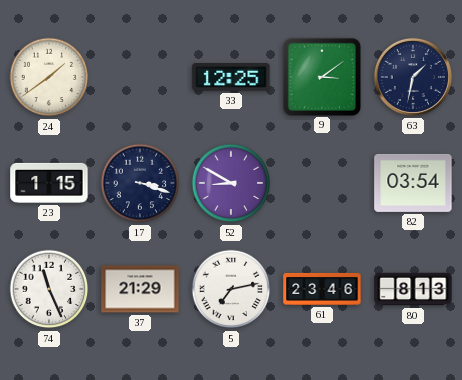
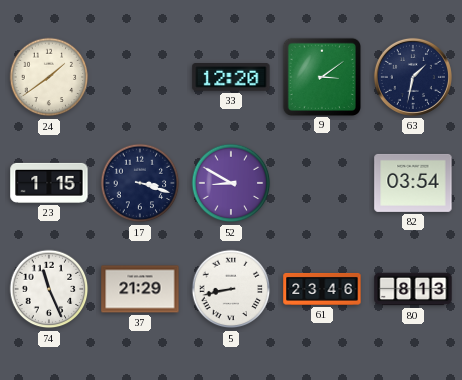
33: 12:25 -> 12:20 (231, 78)
5: 7:13 -> 8:43 (231, 289)
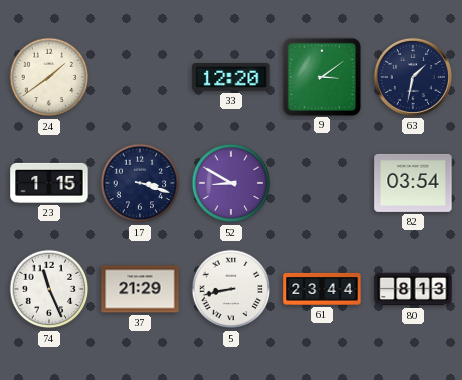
61: 23:46 -> 23:44 (322, 289)
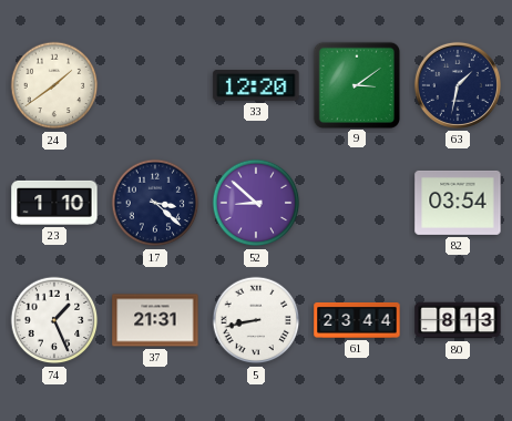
23: 1:15 -> 1:10 (54, 203)
17: 3:18 -> 3:22 (155, 203)
52: 8:50 -> 8:52 (256, 203)
74: 11:26 -> 1:26 (54, 320)
37: 21:29 -> 21:31 (155, 320)
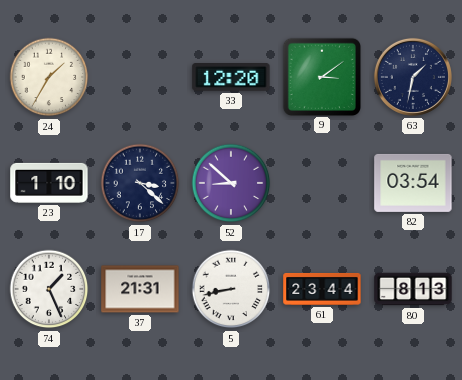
24: 1:39 -> 1:35 (49, 77)
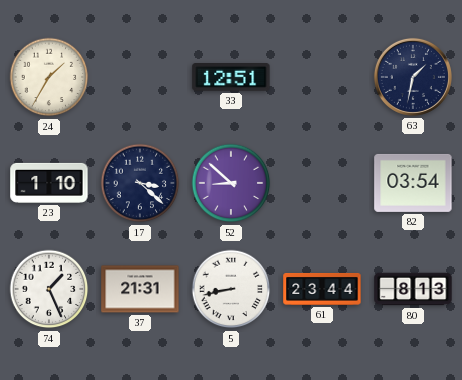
33: 12:20 -> 12:51 (231, 78)
9: 3:09 -> none (321, 76)
